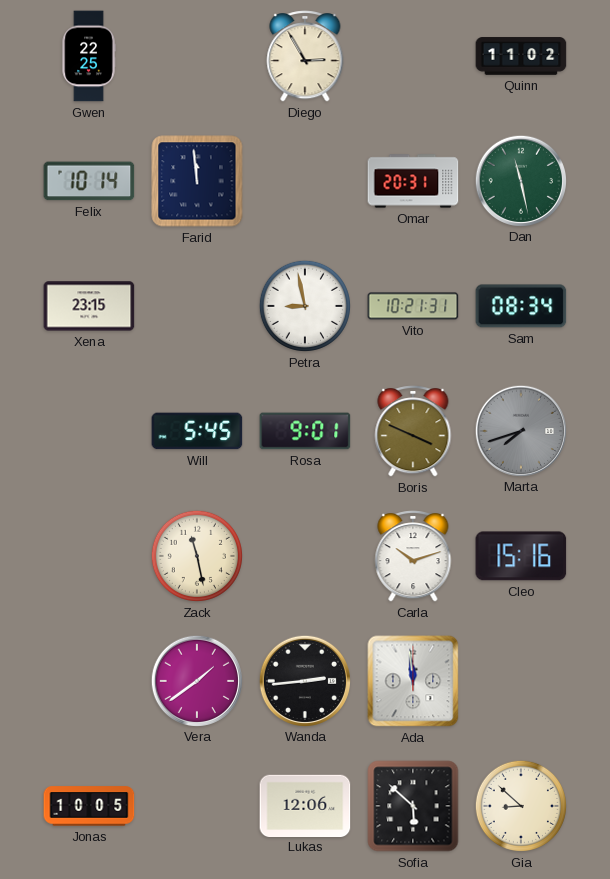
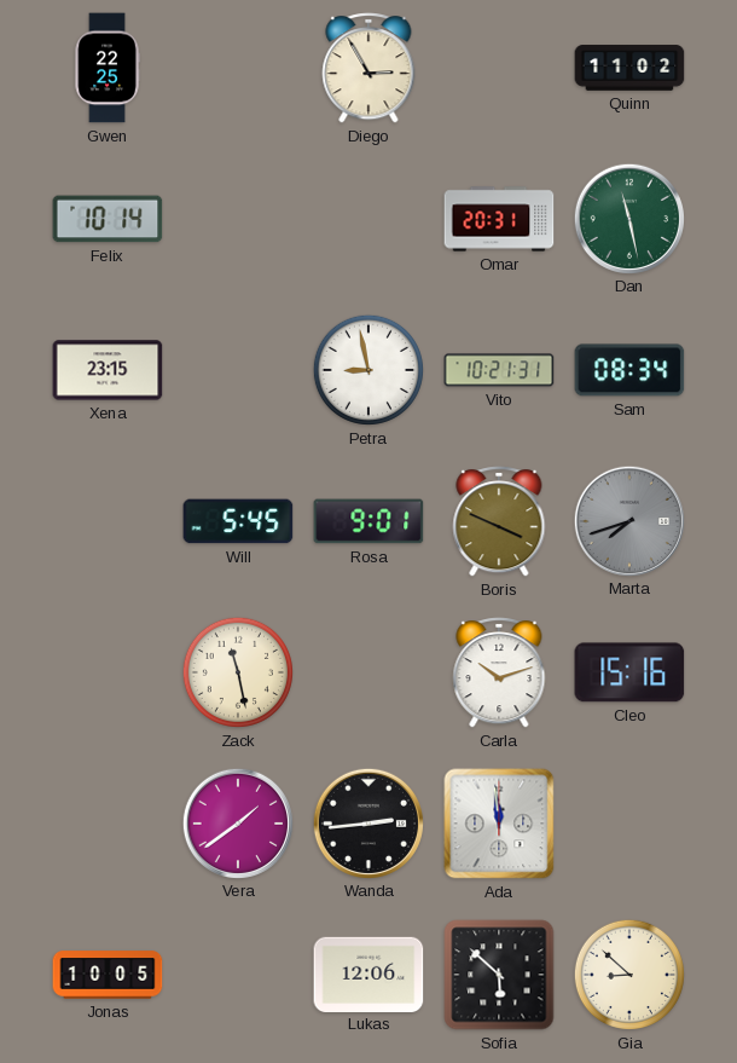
Farid: 11:59 -> none (197, 181)
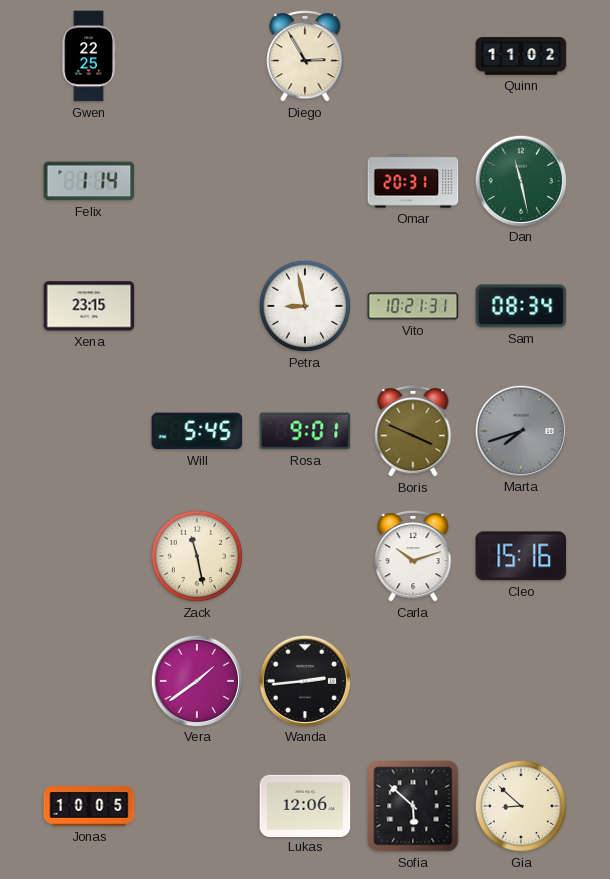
Felix: 10:14 -> 1:14 (89, 181)
Ada: 11:59 -> none (499, 824)
